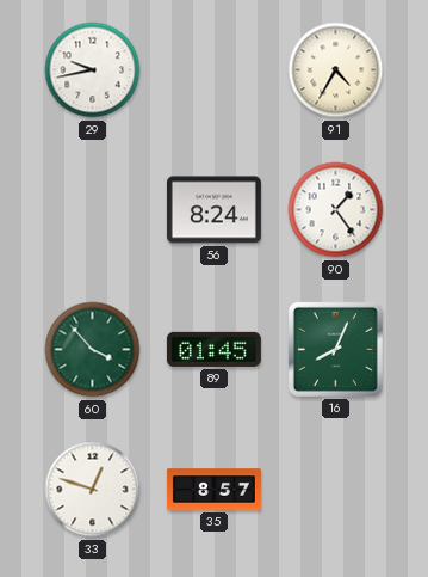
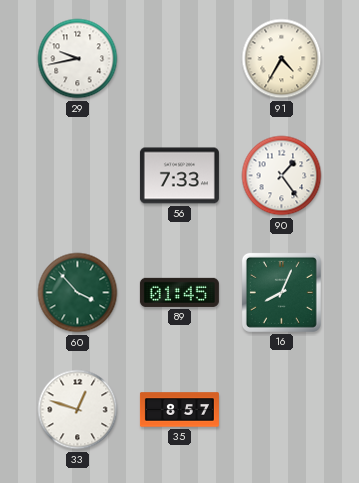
56: 8:24 -> 7:33 (179, 176)
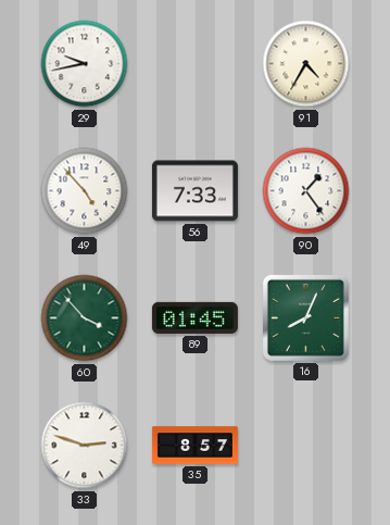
49: none -> 4:53 (85, 191)
33: 12:48 -> 2:48 (85, 446)
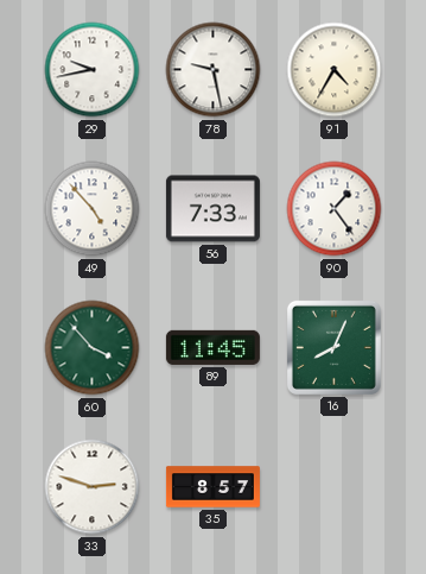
78: none -> 9:28 (214, 70)
89: 01:45 -> 11:45 (212, 347)
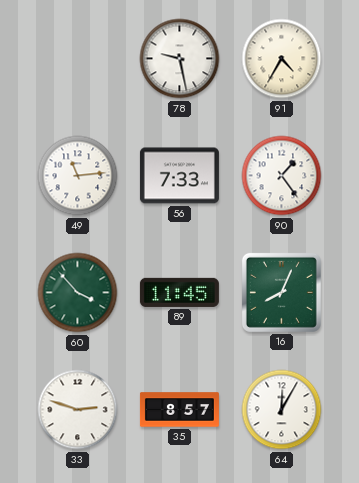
29: 9:43 -> none (93, 70)
49: 4:53 -> 11:14 (78, 176)
64: none -> 12:05 (282, 410)
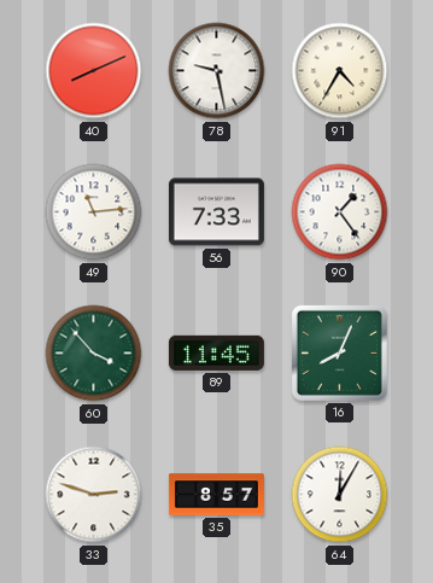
40: none -> 8:11 (94, 71)
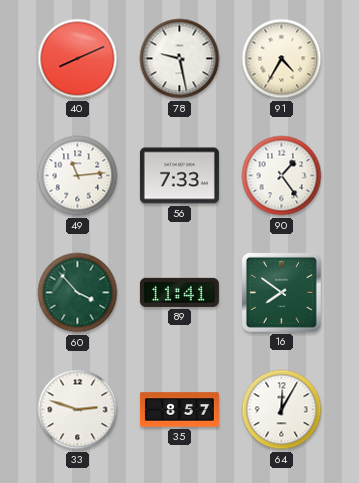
89: 11:45 -> 11:41 (179, 292)
16: 8:04 -> 7:51 (281, 292)
